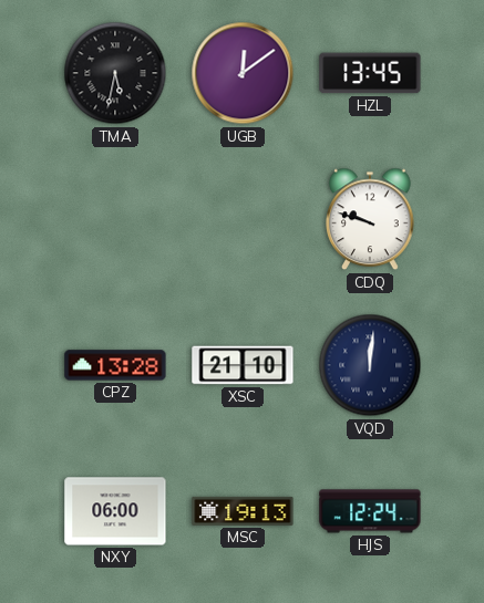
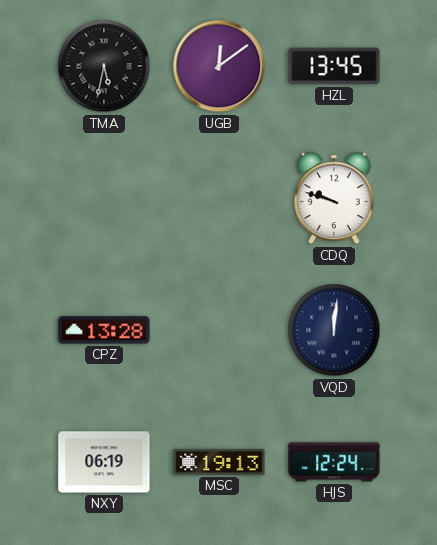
XSC: 21:10 -> none (243, 365)
NXY: 06:00 -> 06:19 (104, 462)
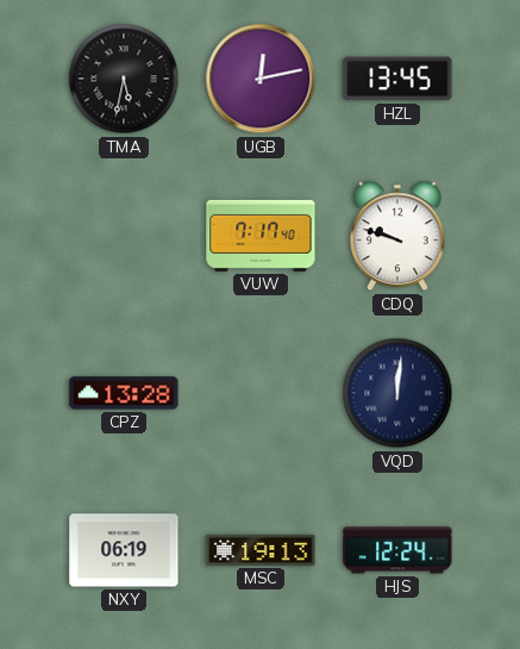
UGB: 12:09 -> 12:13 (261, 79)
VUW: none -> 7:17 (261, 236)
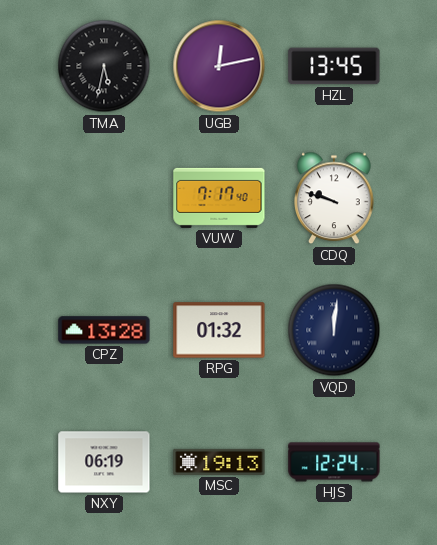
RPG: none -> 01:32 (219, 330)
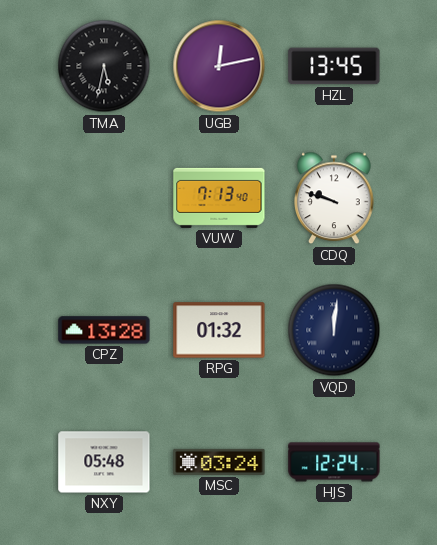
VUW: 7:17 -> 7:13 (219, 198)
NXY: 06:19 -> 05:48 (104, 462)
MSC: 19:13 -> 03:24 (219, 462)
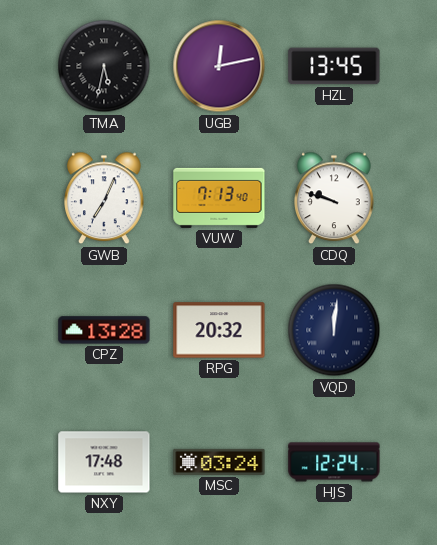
GWB: none -> 7:04 (104, 198)
RPG: 01:32 -> 20:32 (219, 330)
NXY: 05:48 -> 17:48 (104, 462)
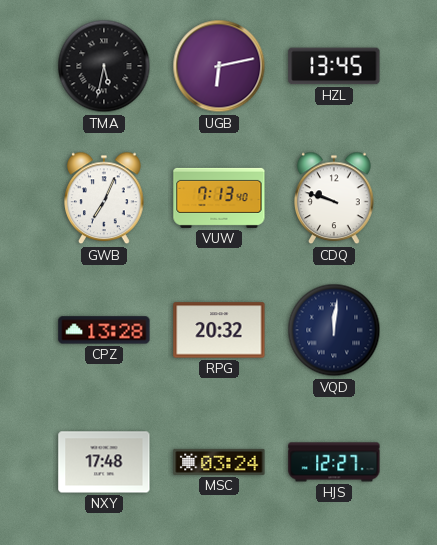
UGB: 12:13 -> 6:13 (219, 66)
HJS: 12:24 -> 12:27 (334, 462)
